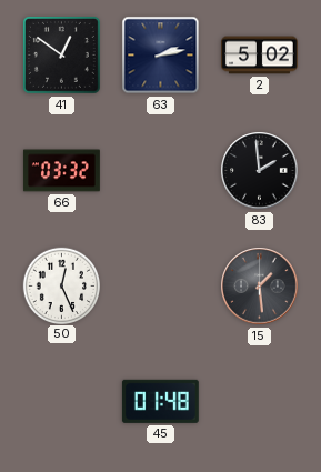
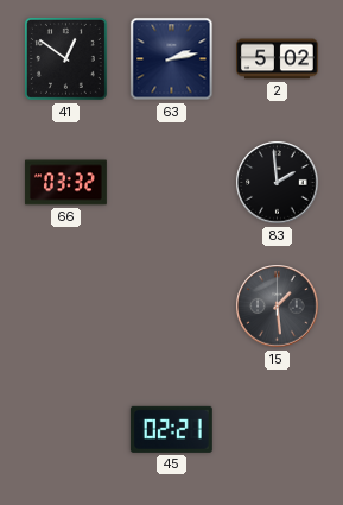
50: 12:26 -> none (62, 285)
45: 01:48 -> 02:21 (171, 429)
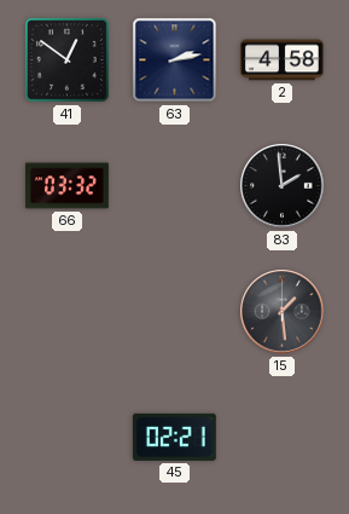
2: 5:02 -> 4:58 (283, 60)
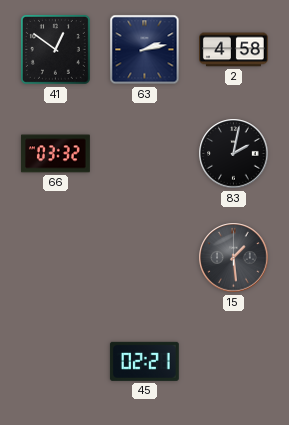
83: 1:59 -> 2:02 (234, 154)
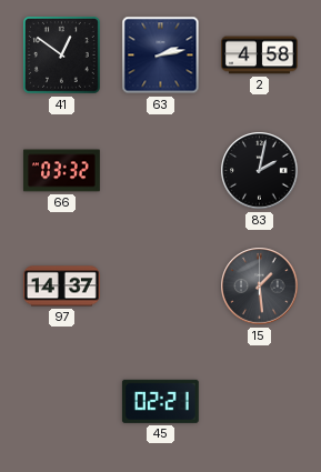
97: none -> 14:37 (61, 287)
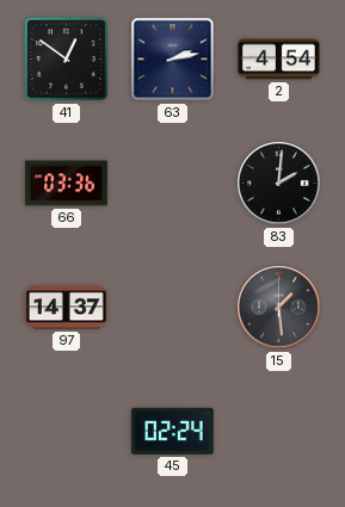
2: 4:58 -> 4:54 (279, 60)
66: 03:32 -> 03:36 (66, 184)
83: 2:02 -> 2:01 (279, 184)
45: 02:21 -> 02:24 (172, 431)
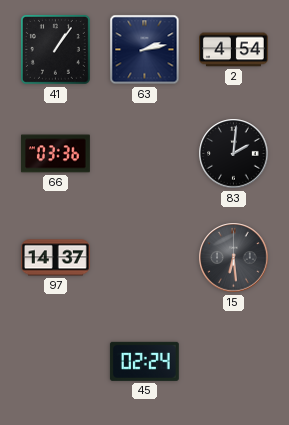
41: 12:51 -> 1:06 (55, 49)
15: 1:29 -> 6:29 (234, 258)
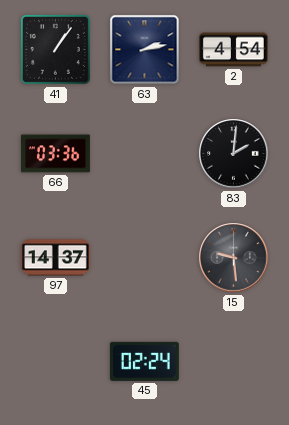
15: 6:29 -> 9:29 (234, 258)
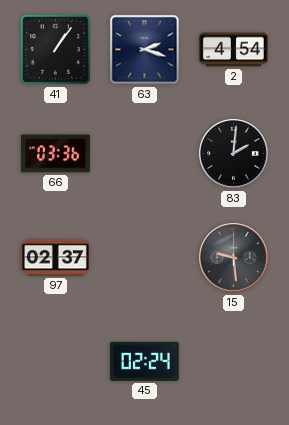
63: 2:13 -> 2:18 (145, 50)
97: 14:37 -> 02:37 (55, 258)
